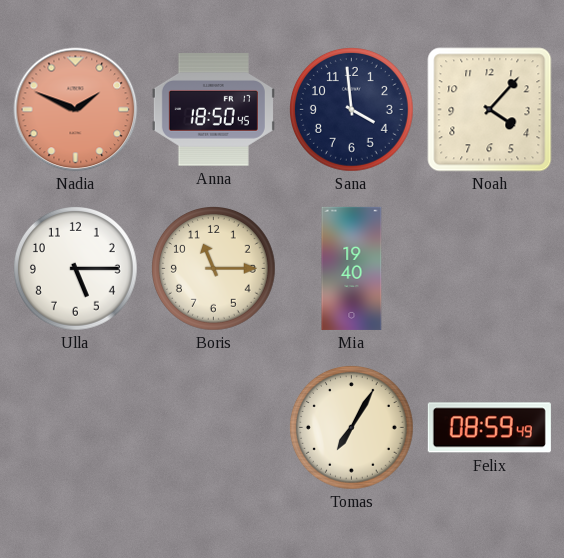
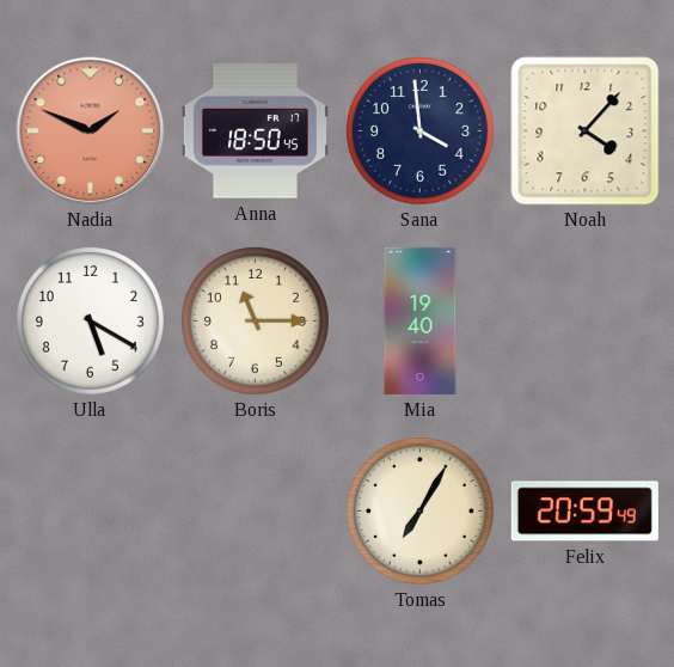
Ulla: 5:15 -> 5:20 (91, 322)
Felix: 08:59 -> 20:59 (584, 512)
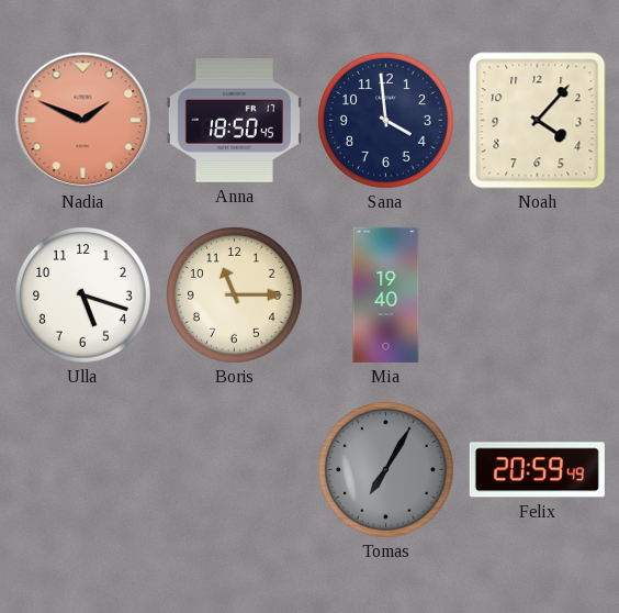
Ulla: 5:20 -> 5:18 (83, 296)
Tomas dial: cream -> grey (386, 470)
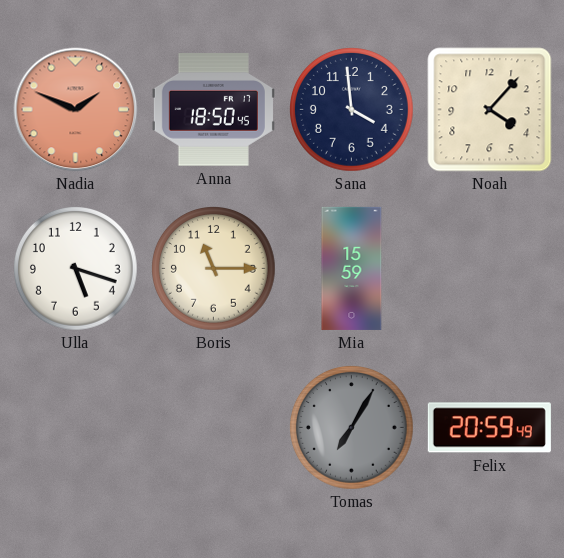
Mia: 19:40 -> 15:59 (352, 268)
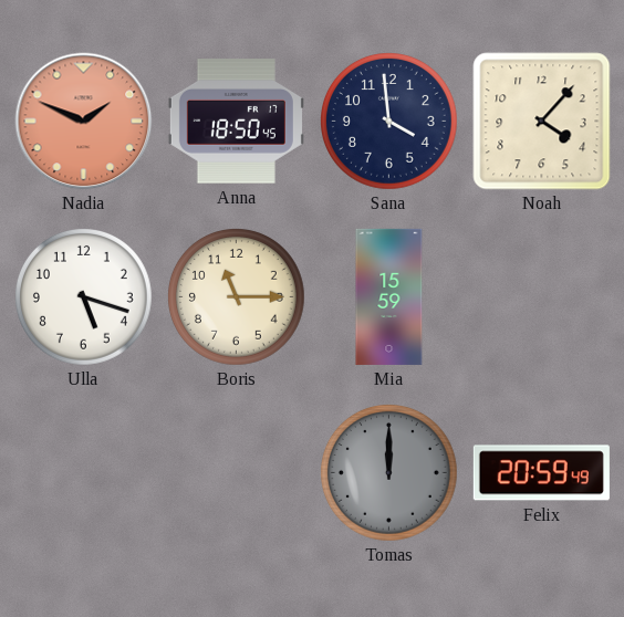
Tomas: 7:05 -> 12:00 (389, 473)
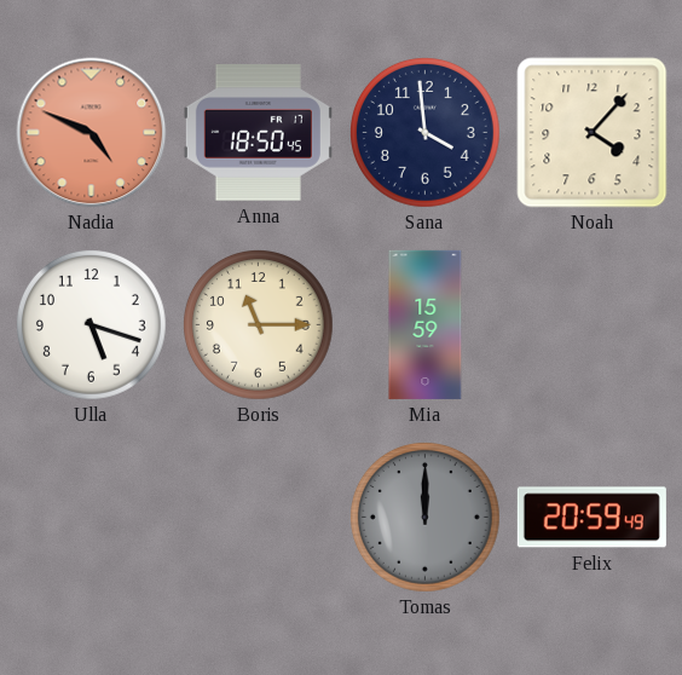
Nadia: 1:49 -> 4:49 (92, 133)
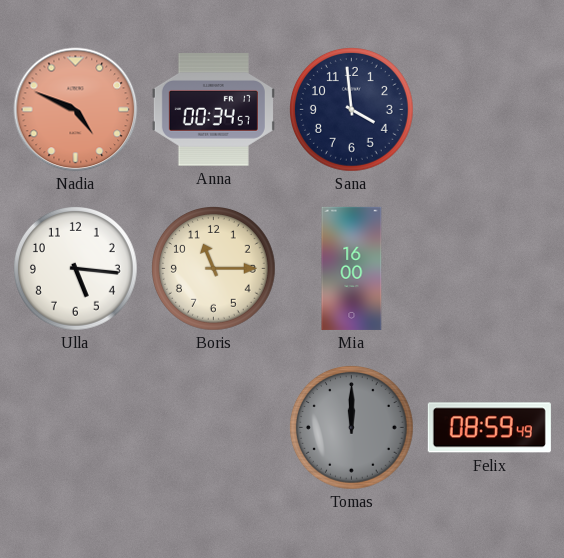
Anna: 18:50 -> 00:34 (213, 110)
Noah: 4:07 -> none (593, 133)
Ulla: 5:18 -> 5:16 (76, 269)
Mia: 15:59 -> 16:00 (352, 268)
Felix: 20:59 -> 08:59 (489, 428)
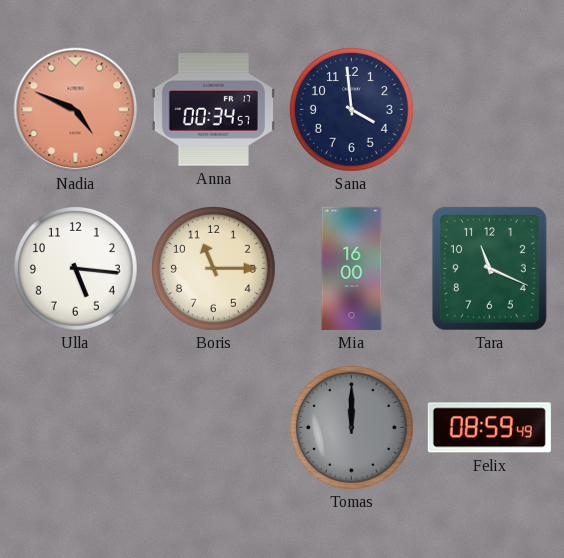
Tara: none -> 11:19 (489, 268)
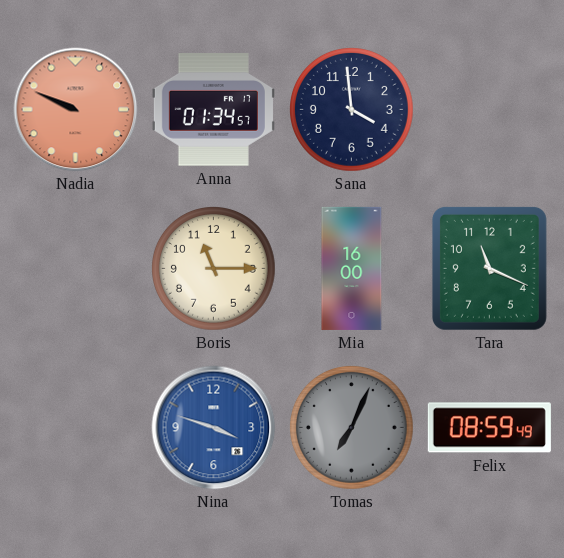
Nadia: 4:49 -> 9:49 (76, 110)
Anna: 00:34 -> 01:34 (213, 110)
Ulla: 5:16 -> none (76, 269)
Nina: none -> 3:48 (214, 428)
Tomas: 12:00 -> 7:04 (352, 428)
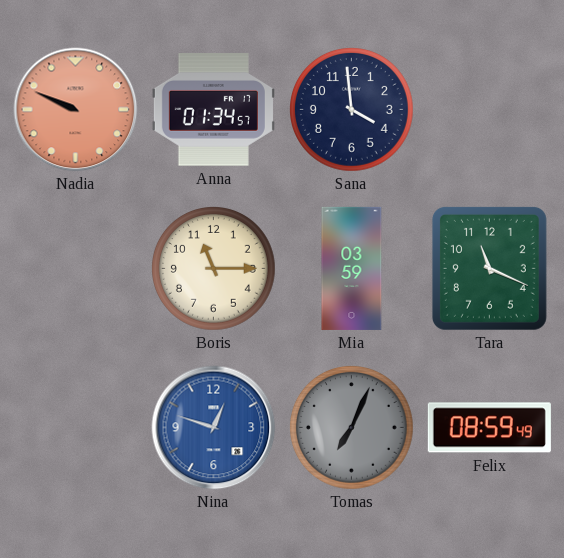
Mia: 16:00 -> 03:59 (352, 268)
Nina: 3:48 -> 12:48 (214, 428)
